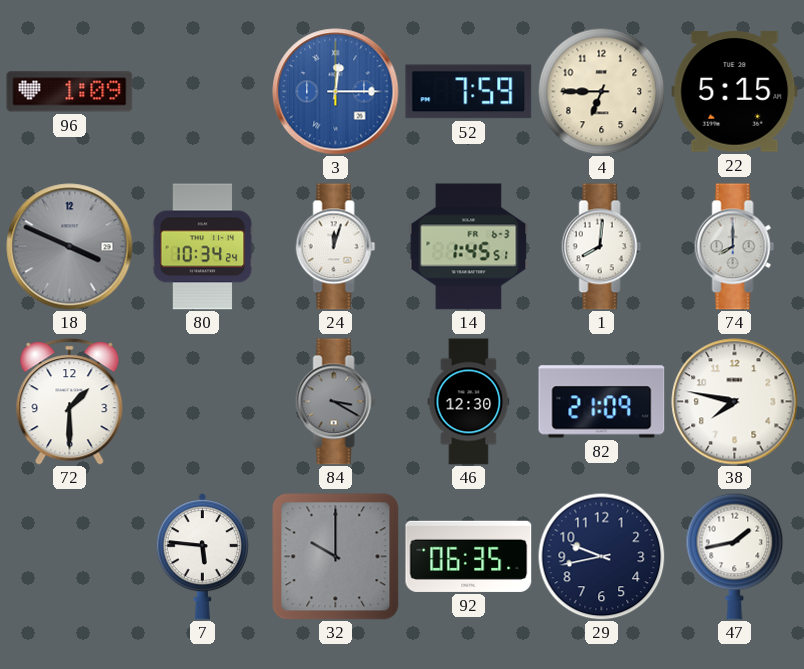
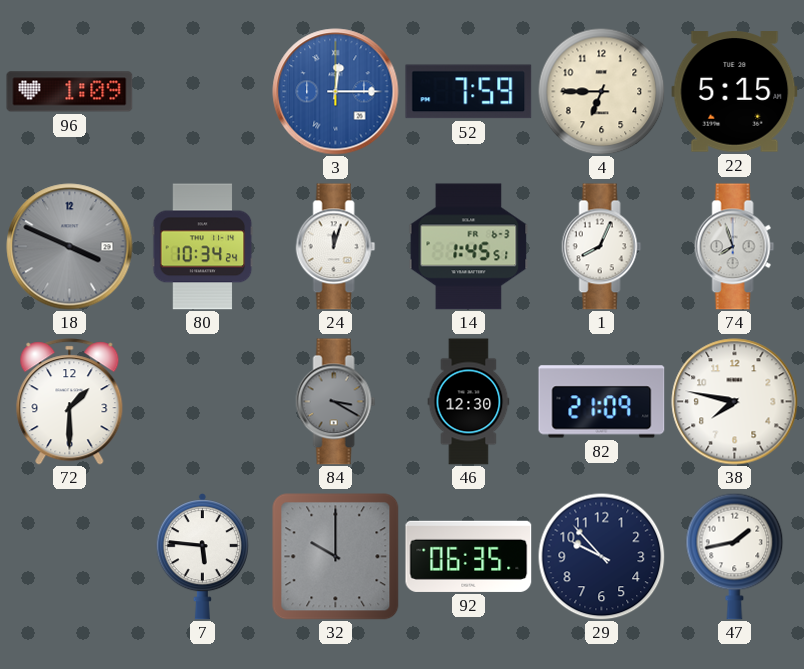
1: 8:01 -> 8:04 (602, 247)
74: 8:00 -> 7:57 (735, 247)
29: 9:43 -> 9:53 (601, 556)
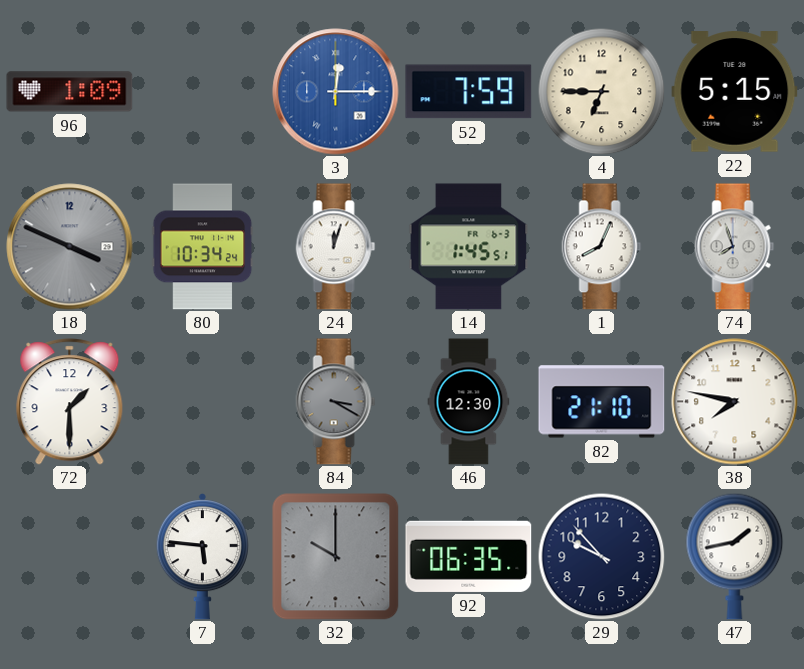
82: 21:09 -> 21:10 (602, 402)
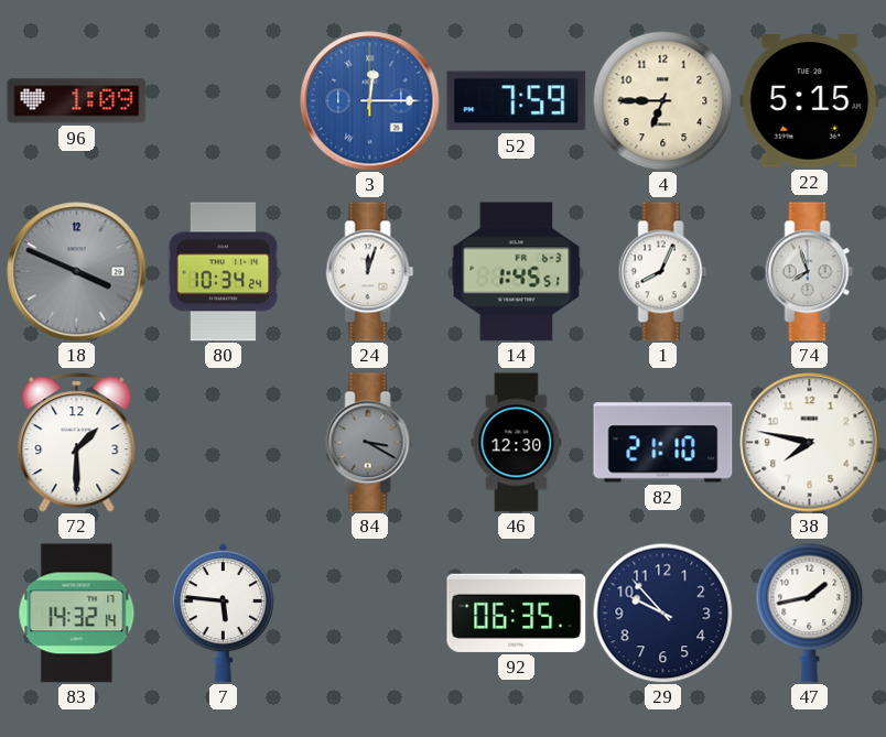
83: none -> 14:32 (77, 614)
32: 10:00 -> none (336, 557)
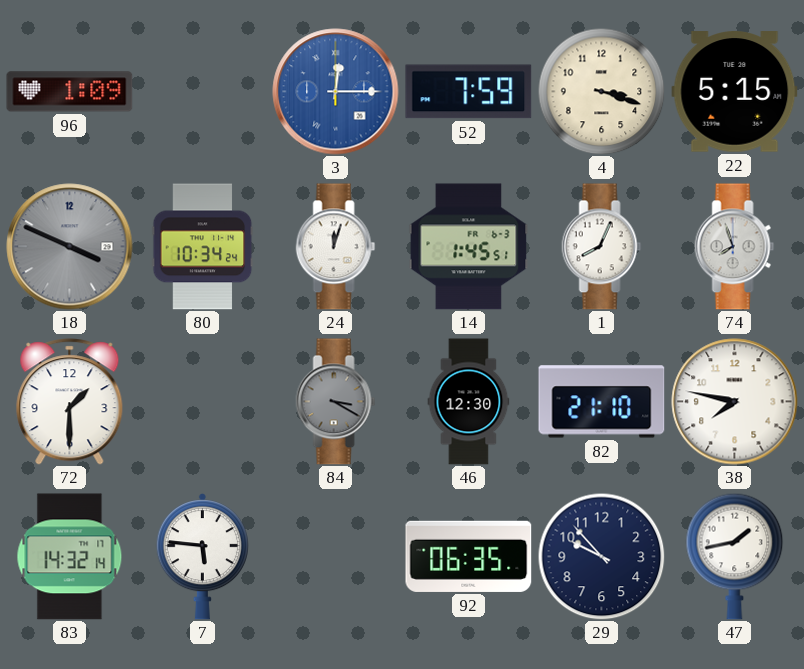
4: 6:45 -> 3:18 (601, 91)
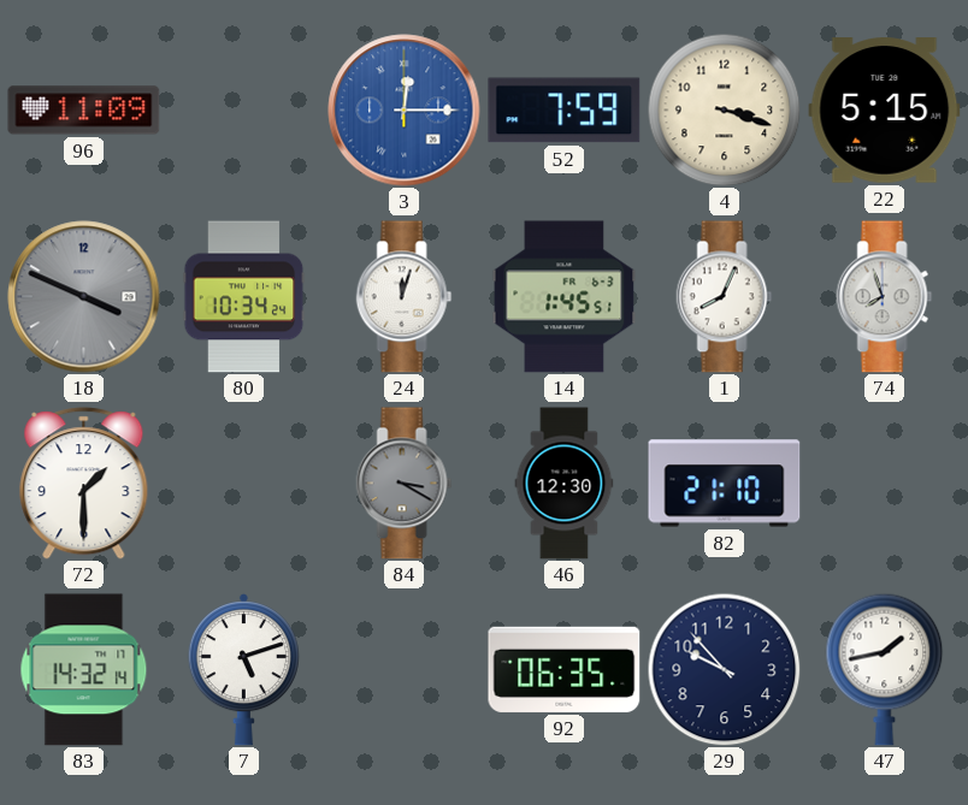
96: 1:09 -> 11:09 (84, 111)
38: 7:47 -> none (735, 402)
7: 5:46 -> 5:12 (243, 670)
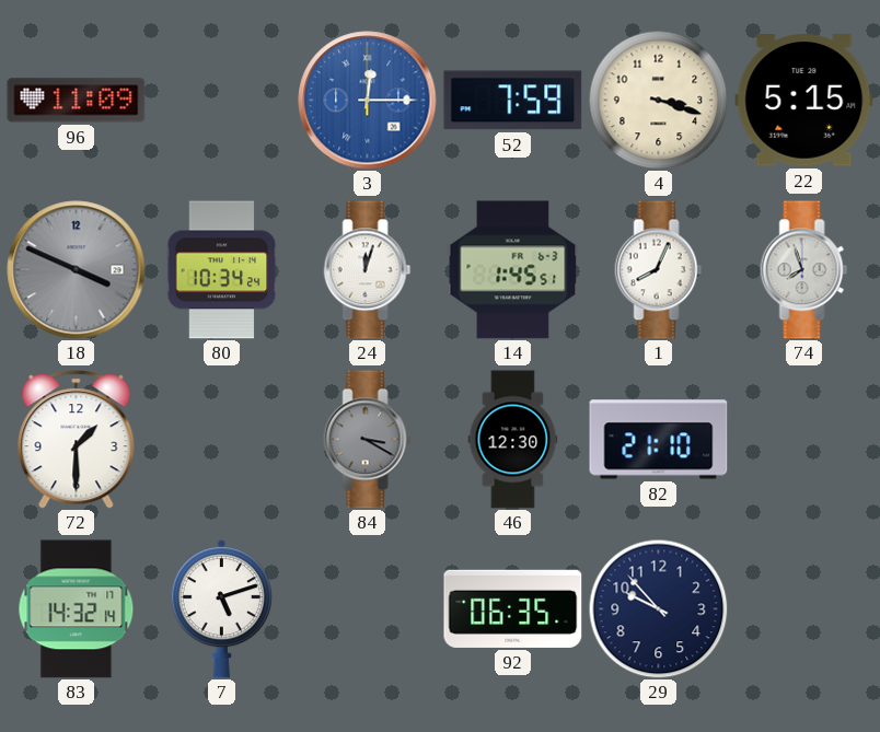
47: 1:43 -> none (885, 669)
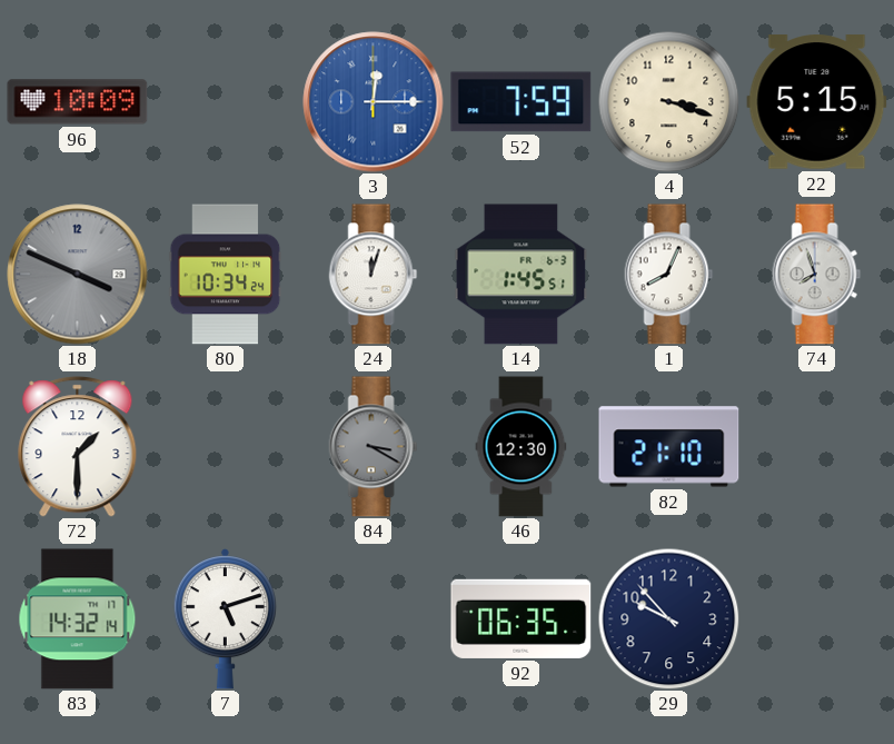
96: 11:09 -> 10:09 (78, 102)
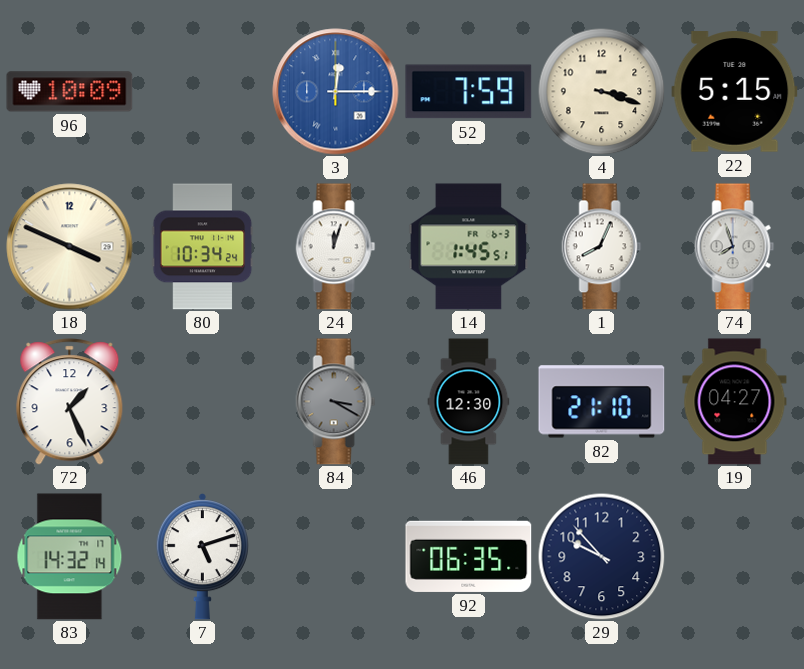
18 dial: grey -> cream (70, 247)
72: 1:30 -> 1:26 (70, 402)
19: none -> 04:27 (735, 402)
